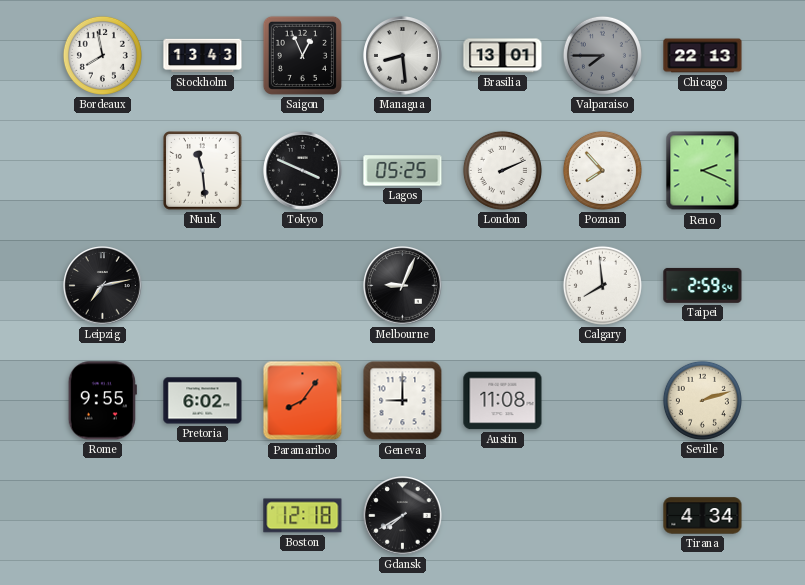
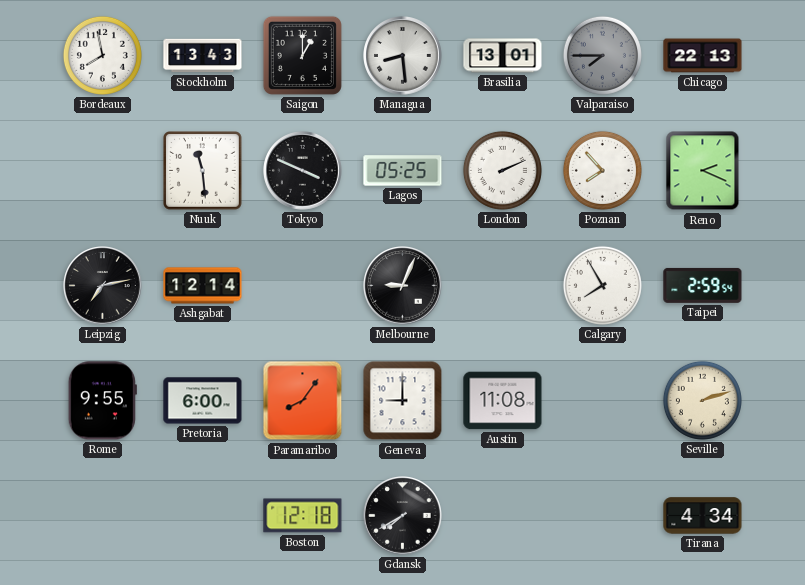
Saigon: 12:56 -> 1:00 (302, 55)
Ashgabat: none -> 12:14 (203, 286)
Calgary: 7:59 -> 7:55 (602, 285)
Pretoria: 6:02 -> 6:00 (203, 401)
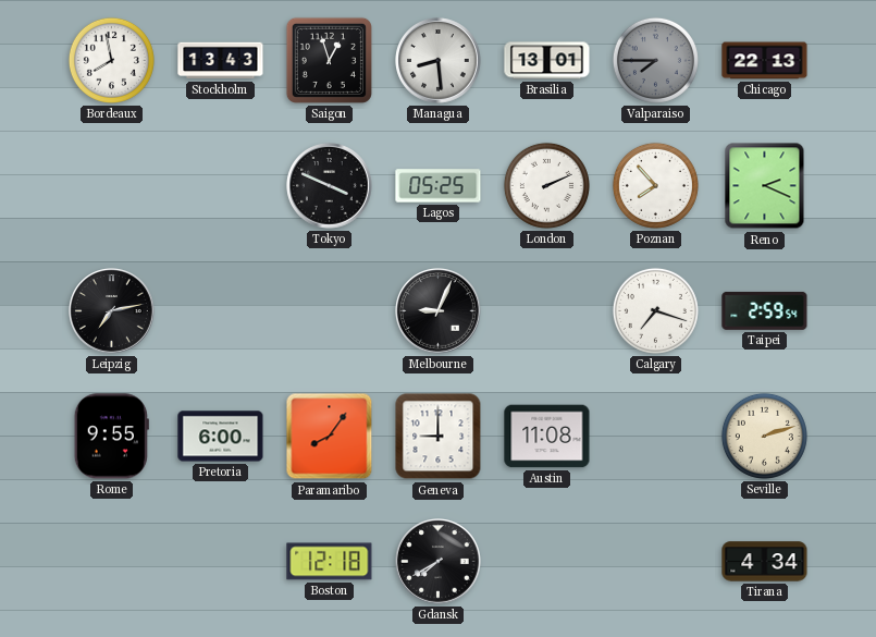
Saigon: 1:00 -> 12:57 (329, 60)
Nuuk: 11:29 -> none (203, 171)
Ashgabat: 12:14 -> none (203, 286)
Calgary: 7:55 -> 7:18 (655, 310)
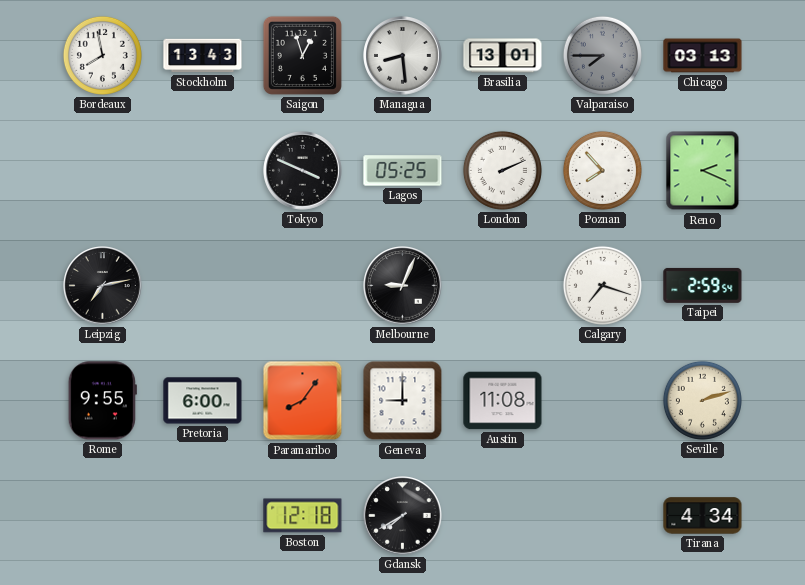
Chicago: 22:13 -> 03:13 (703, 56)
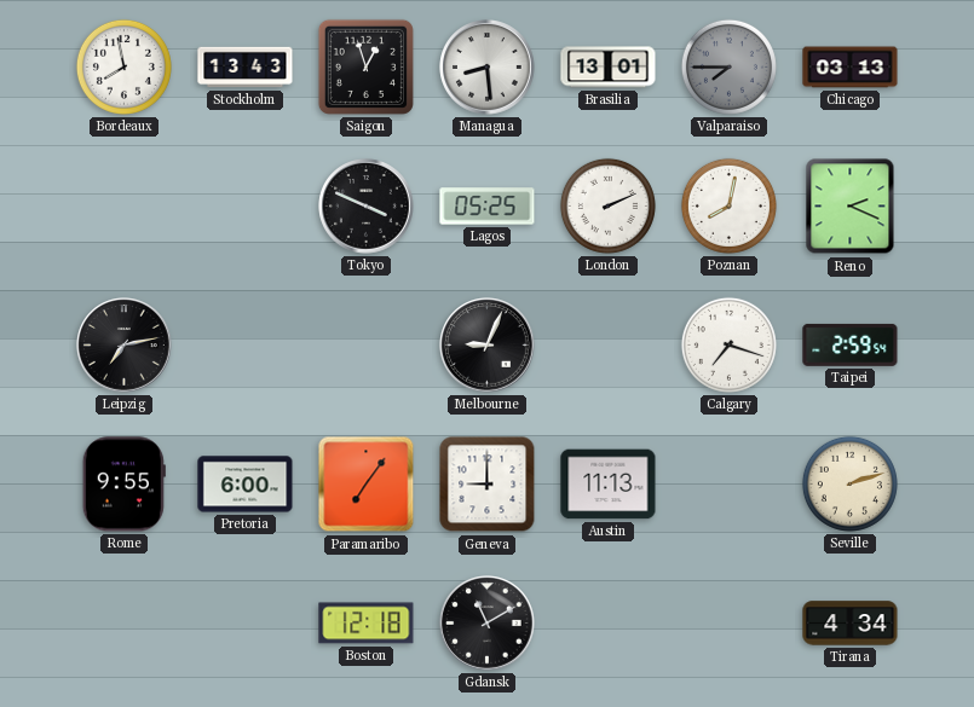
Poznan: 7:53 -> 8:02 (728, 205)
Paramaribo: 8:06 -> 7:06 (367, 485)
Austin: 11:08 -> 11:13 (609, 485)
Gdansk: 7:40 -> 11:10 (488, 624)
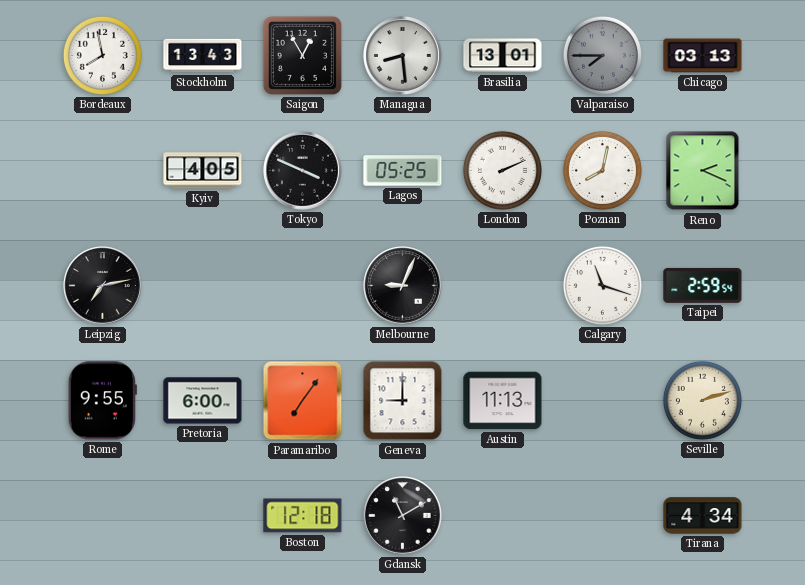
Saigon: 12:57 -> 12:55 (302, 55)
Kyiv: none -> 4:05 (203, 171)
Calgary: 7:18 -> 11:18 (602, 285)
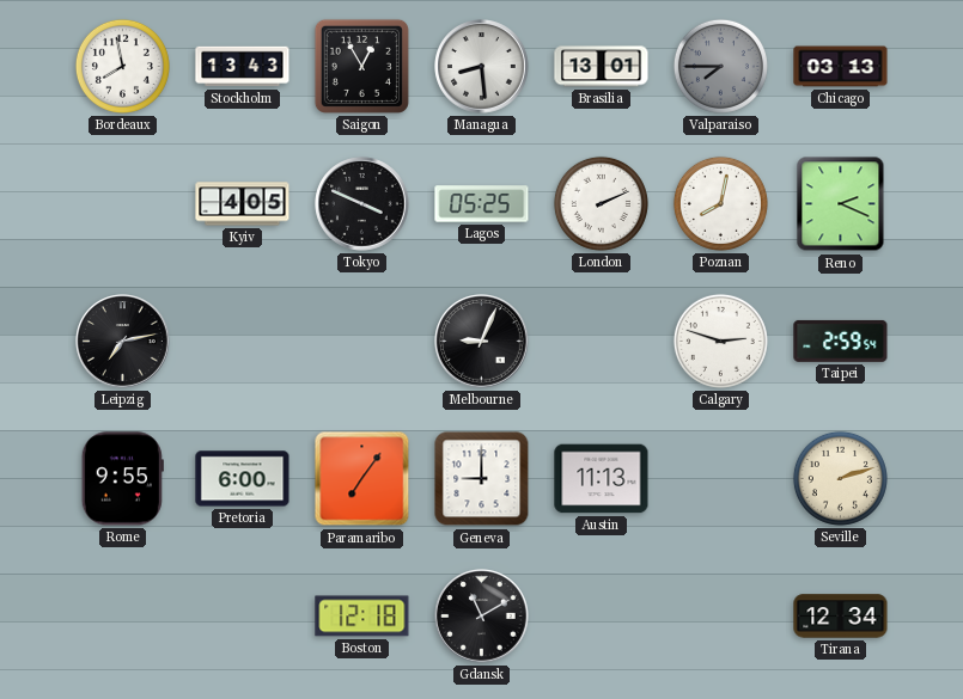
Calgary: 11:18 -> 2:48 (720, 341)
Tirana: 4:34 -> 12:34 (841, 617)
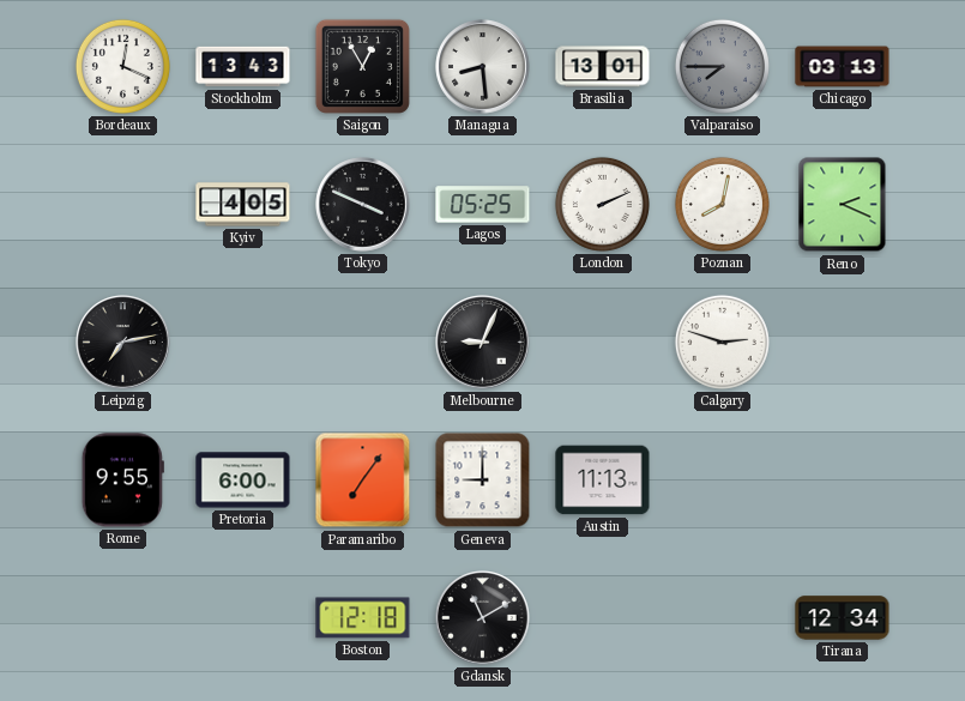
Bordeaux: 7:58 -> 12:19 (122, 66)
Taipei: 2:59 -> none (841, 341)
Seville: 2:12 -> none (840, 478)
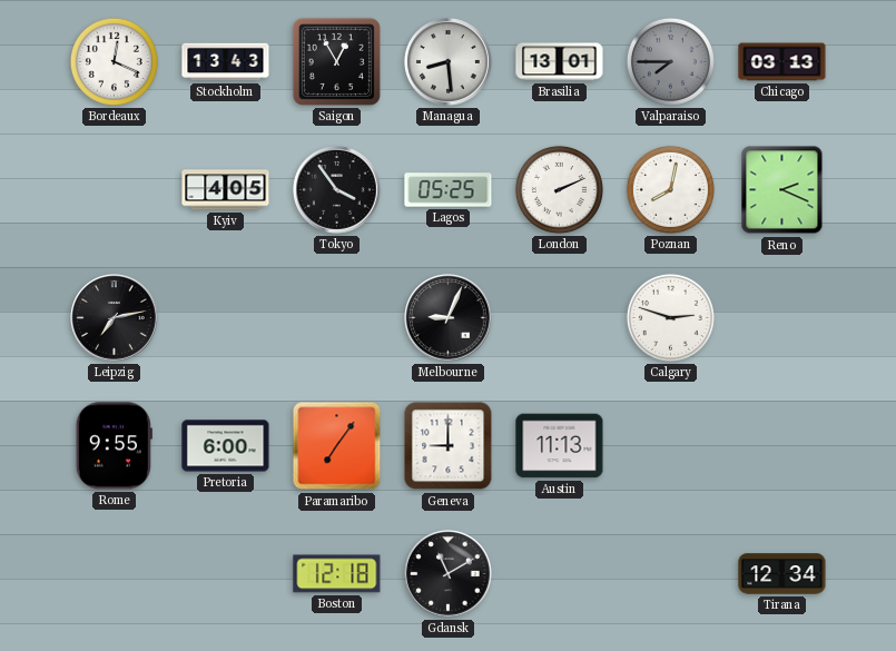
Tokyo: 3:49 -> 3:54 (337, 190)
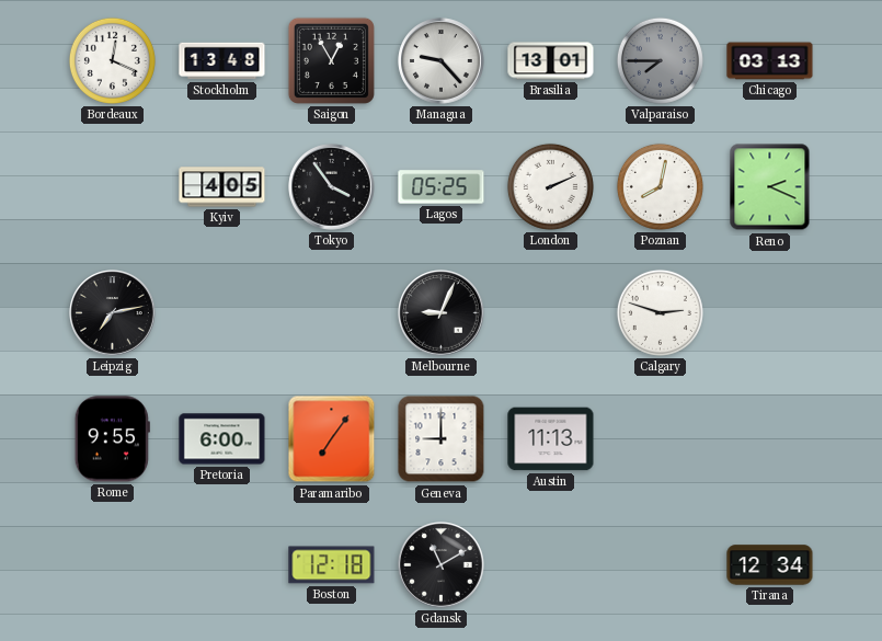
Stockholm: 13:43 -> 13:48 (222, 61)
Managua: 8:29 -> 9:23 (442, 61)
